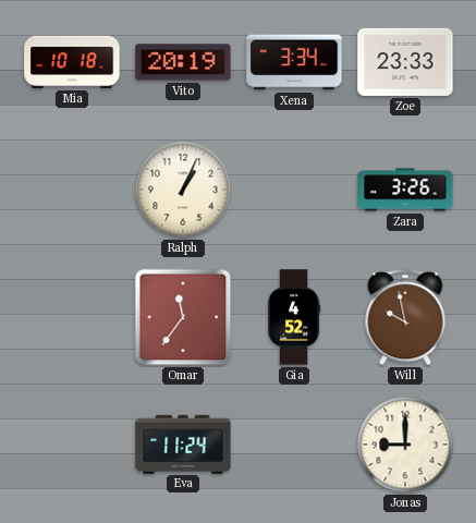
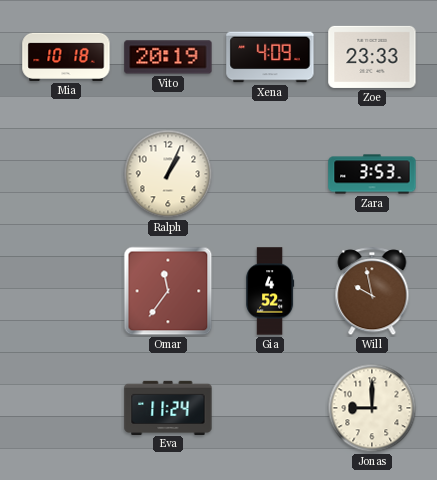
Xena: 3:34 -> 4:09 (270, 57)
Zara: 3:26 -> 3:53 (372, 174)
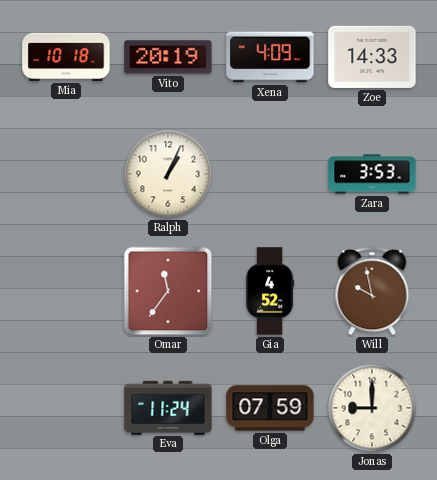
Zoe: 23:33 -> 14:33 (372, 57)
Olga: none -> 07:59 (270, 408)
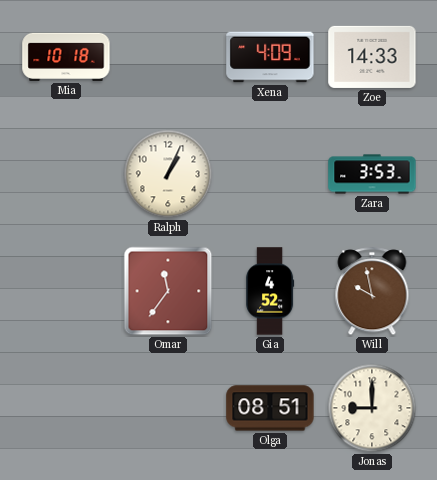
Vito: 20:19 -> none (168, 57)
Eva: 11:24 -> none (168, 407)
Olga: 07:59 -> 08:51 (270, 408)
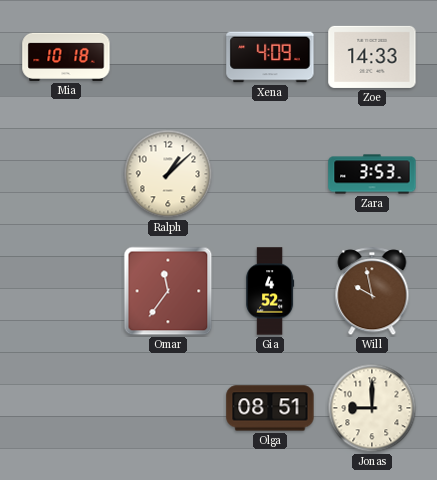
Ralph: 1:04 -> 1:08 (168, 174)
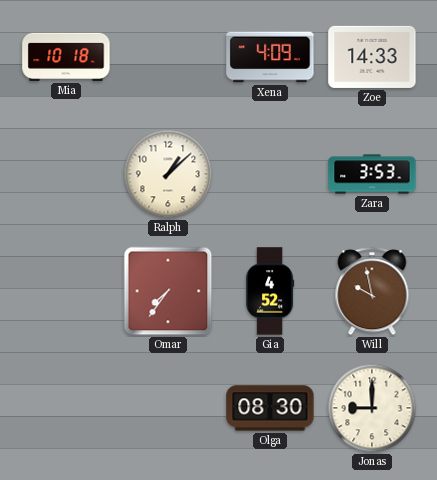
Omar: 11:36 -> 7:36 (168, 291)
Olga: 08:51 -> 08:30 (270, 408)
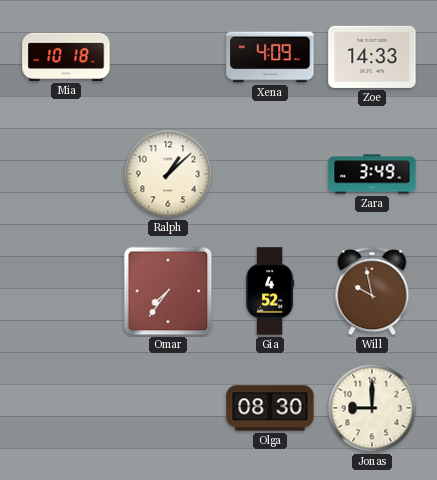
Zara: 3:53 -> 3:49 (372, 174)
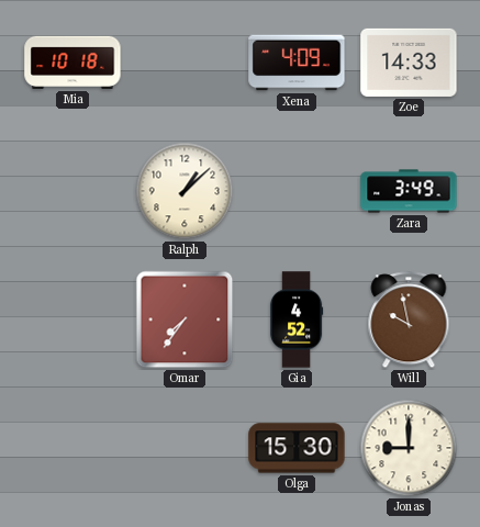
Olga: 08:30 -> 15:30 (297, 448)
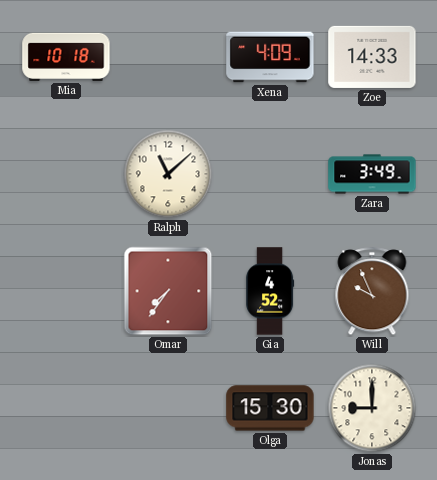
Ralph: 1:08 -> 11:08 (168, 174)
Will: 9:58 -> 9:56 (372, 292)
